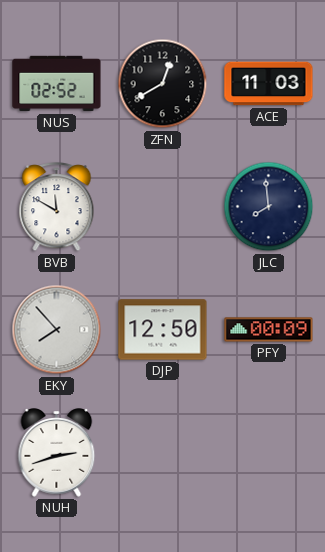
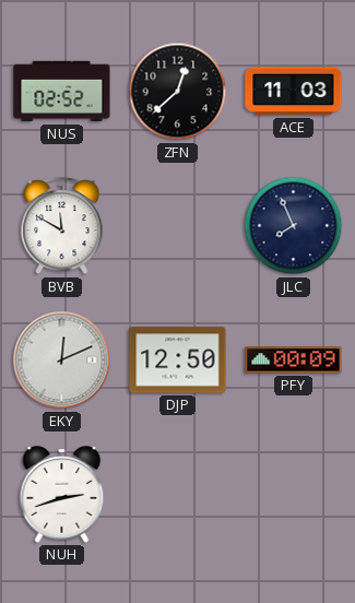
ZFN: 12:40 -> 12:38 (178, 92)
JLC: 7:59 -> 7:56 (294, 226)
EKY: 7:53 -> 12:11 (62, 360)
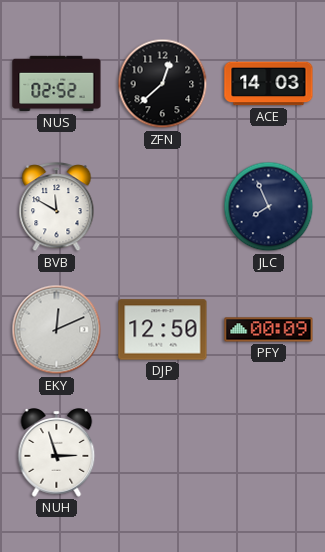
ACE: 11:03 -> 14:03 (269, 84)
NUH: 2:42 -> 2:57 (57, 453)
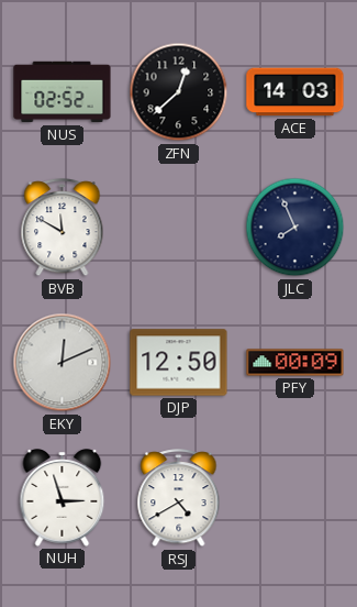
RSJ: none -> 4:40 (179, 498)
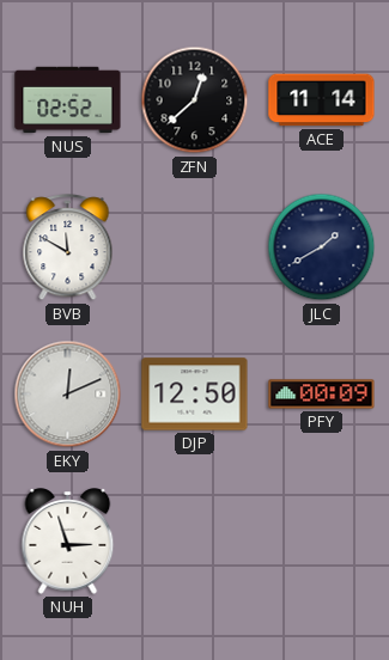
ACE: 14:03 -> 11:14 (322, 100)
JLC: 7:56 -> 1:40 (322, 247)
RSJ: 4:40 -> none (179, 498)
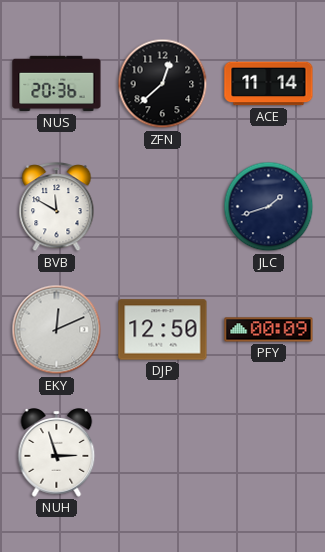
NUS: 02:52 -> 20:36 (57, 84)
JLC: 1:40 -> 1:42 (269, 207)
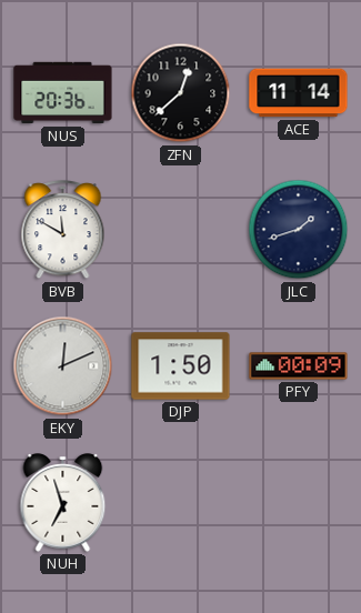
DJP: 12:50 -> 1:50 (181, 366)
NUH: 2:57 -> 6:57 (63, 503)
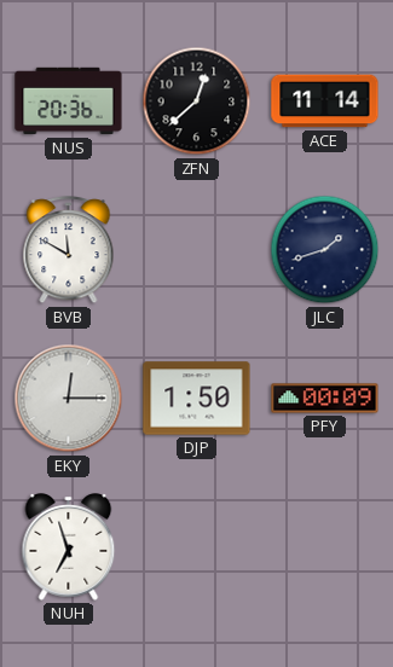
EKY: 12:11 -> 12:15 (69, 399)
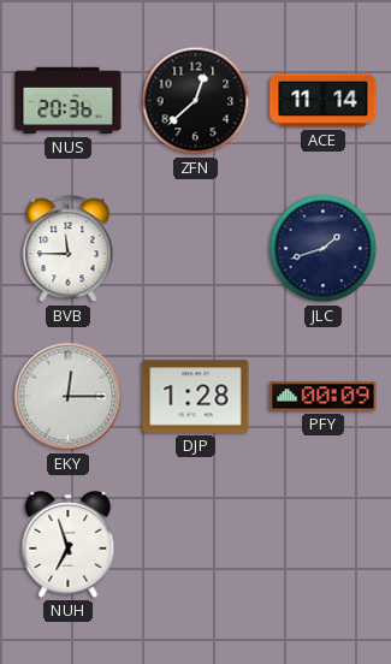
BVB: 11:50 -> 11:45 (69, 249)
DJP: 1:50 -> 1:28 (196, 397)
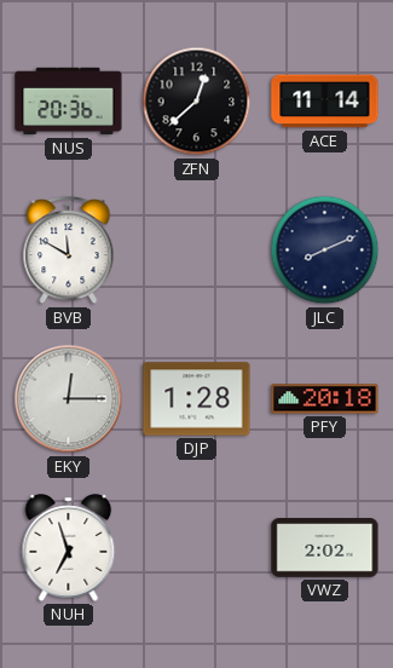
BVB: 11:45 -> 11:50 (69, 250)
JLC: 1:42 -> 8:11 (325, 250)
PFY: 00:09 -> 20:18 (325, 399)
VWZ: none -> 2:02 (325, 548)
